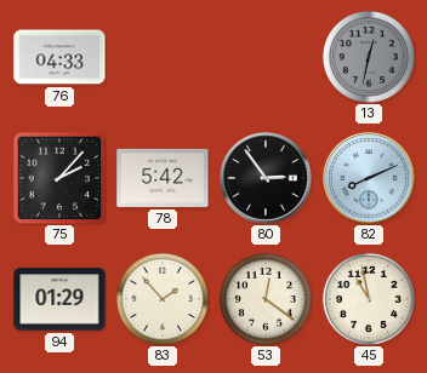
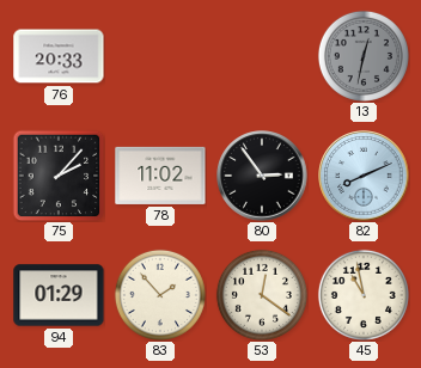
76: 04:33 -> 20:33 (59, 56)
78: 5:42 -> 11:02 (160, 176)
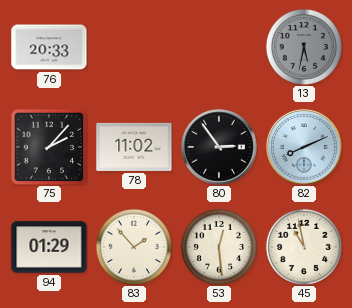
13: 12:32 -> 5:32 (304, 47)
53: 12:21 -> 12:29 (219, 247)
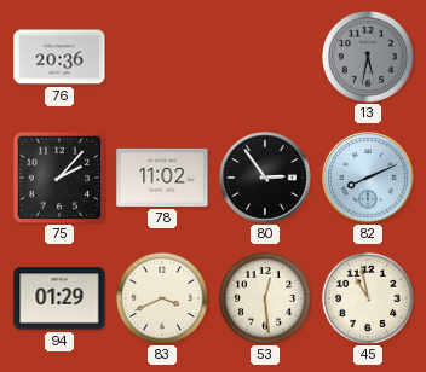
76: 20:33 -> 20:36 (59, 57)
83: 1:53 -> 3:41 (162, 298)
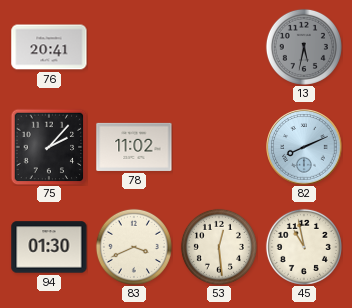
76: 20:36 -> 20:41 (49, 47)
80: 2:54 -> none (265, 178)
94: 01:29 -> 01:30 (49, 247)
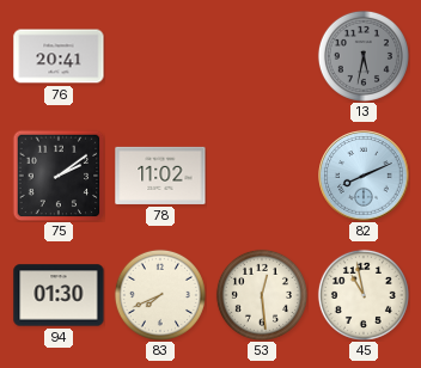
75: 2:07 -> 2:09 (59, 176)
83: 3:41 -> 7:41 (160, 295)
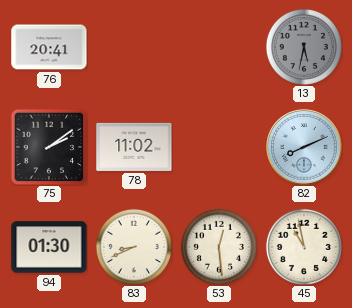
83: 7:41 -> 8:41 (134, 247)
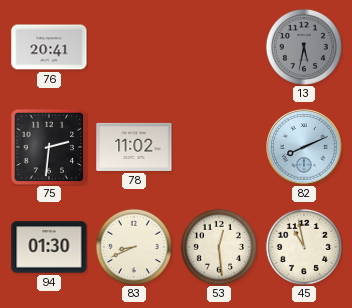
75: 2:09 -> 2:31 (49, 147)
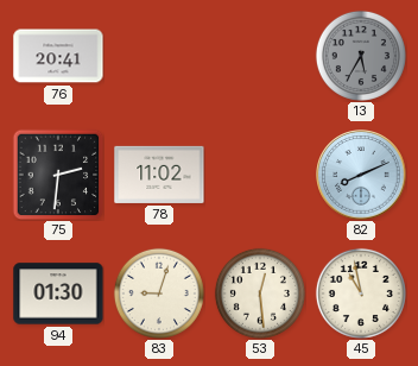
13: 5:32 -> 5:35 (361, 56)
83: 8:41 -> 9:03 (159, 294)
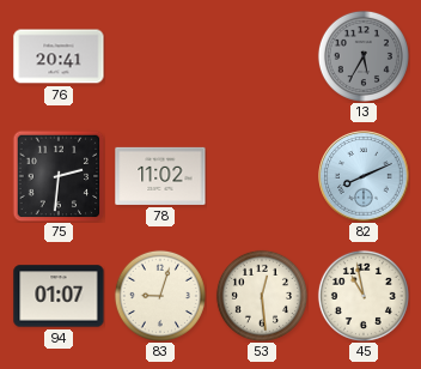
94: 01:30 -> 01:07 (59, 296)
